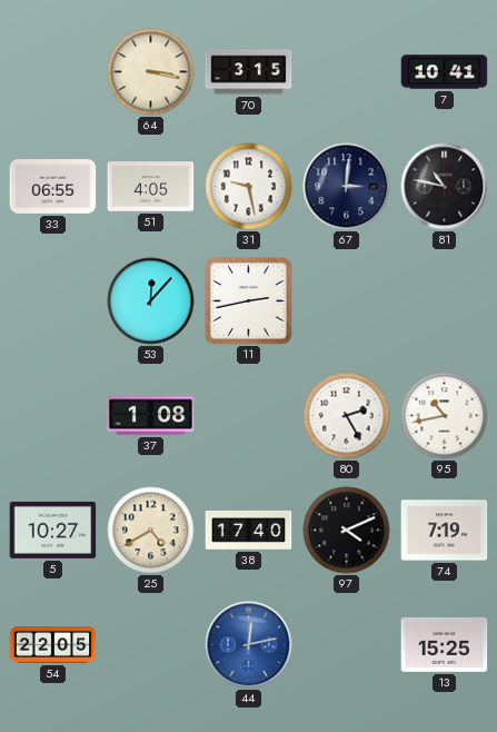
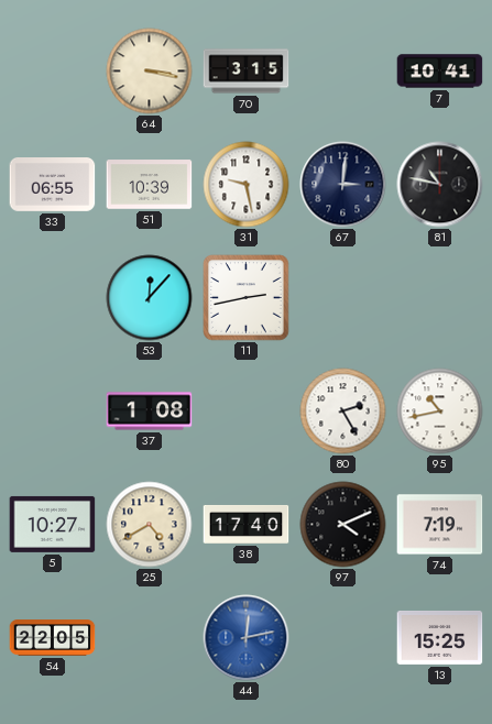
51: 4:05 -> 10:39 (150, 185)
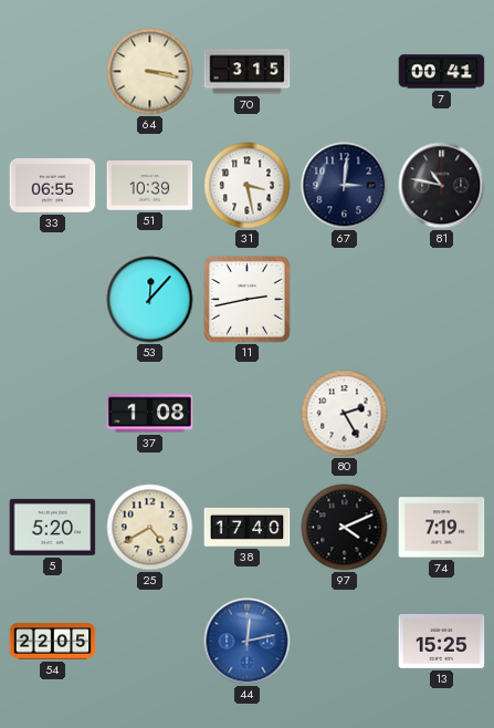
7: 10:41 -> 00:41 (442, 72)
31: 9:28 -> 3:28 (248, 186)
95: 10:43 -> none (440, 412)
5: 10:27 -> 5:20 (53, 527)
